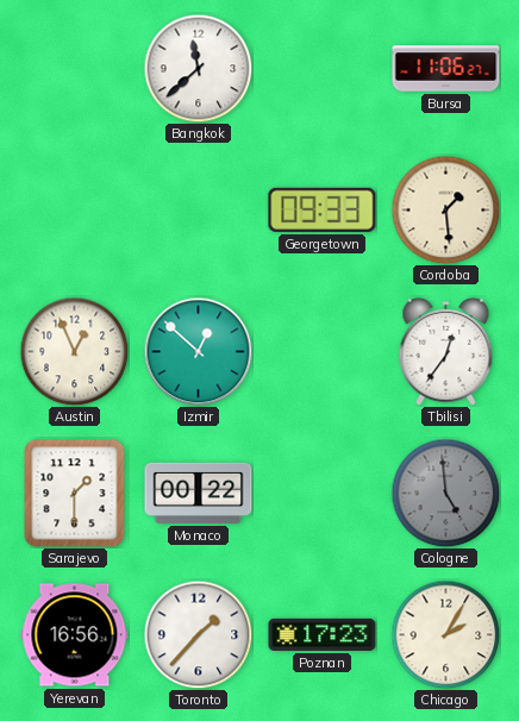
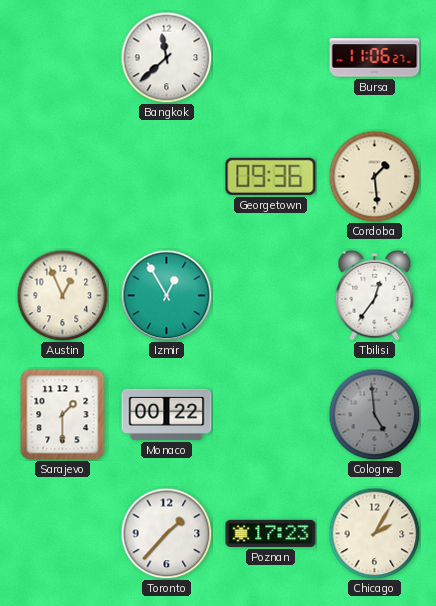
Georgetown: 09:33 -> 09:36 (271, 176)
Izmir: 12:52 -> 12:55 (166, 295)
Yerevan: 16:56 -> none (75, 635)
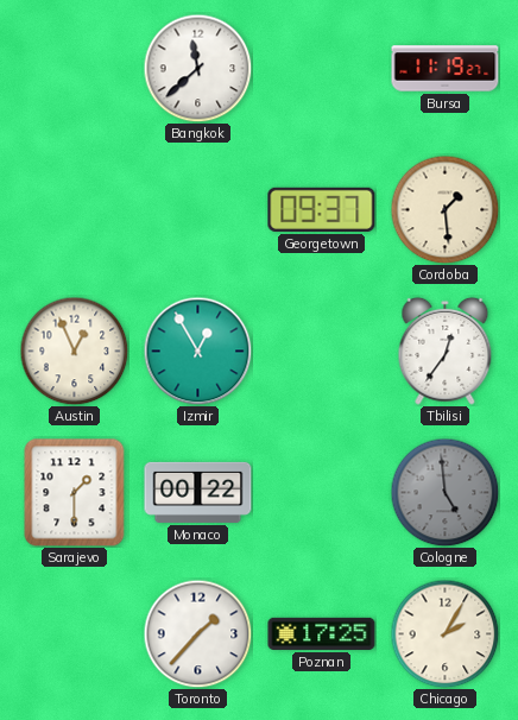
Bursa: 11:06 -> 11:19 (446, 69)
Georgetown: 09:36 -> 09:37 (322, 209)
Poznan: 17:23 -> 17:25 (322, 633)
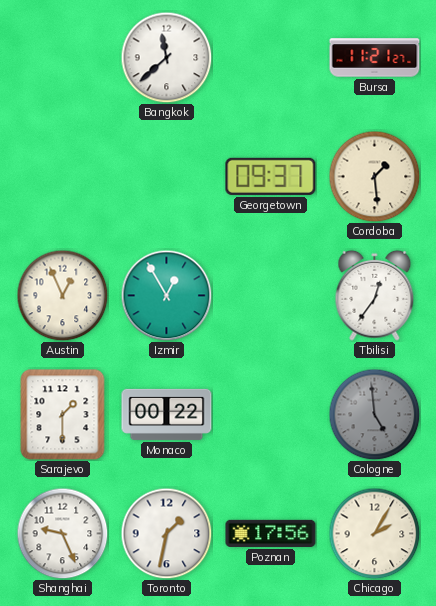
Bursa: 11:19 -> 11:21 (375, 58)
Shanghai: none -> 9:26 (62, 533)
Toronto: 1:37 -> 1:32 (166, 533)
Poznan: 17:25 -> 17:56 (271, 533)
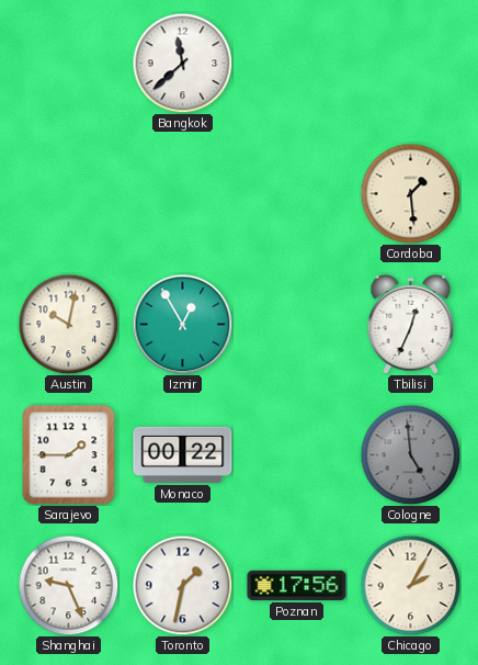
Bursa: 11:21 -> none (375, 58)
Georgetown: 09:37 -> none (271, 176)
Austin: 12:56 -> 10:02 (68, 324)
Tbilisi: 12:36 -> 12:34 (411, 324)
Sarajevo: 1:30 -> 1:45 (69, 455)
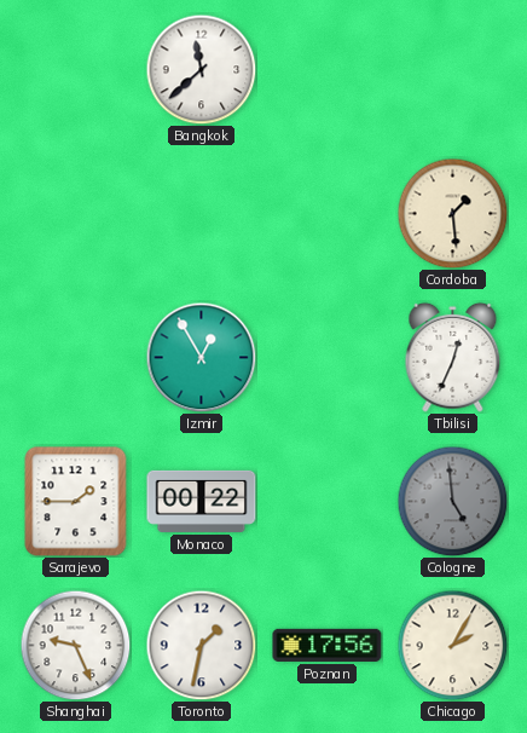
Austin: 10:02 -> none (68, 324)
